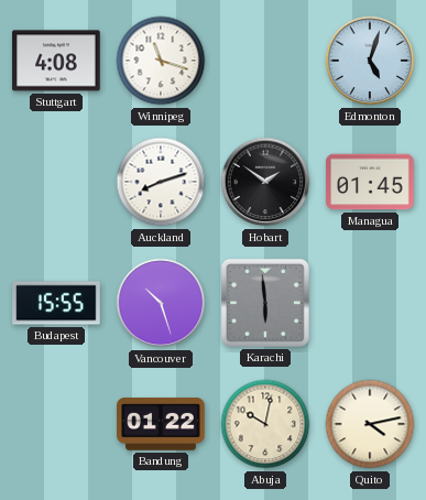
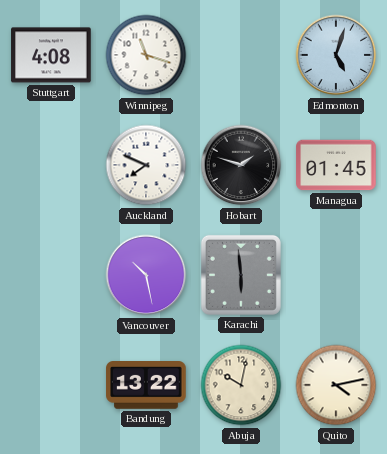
Auckland: 8:12 -> 7:49 (146, 165)
Hobart: 1:51 -> 1:48 (241, 165)
Budapest: 15:55 -> none (56, 303)
Vancouver: 10:27 -> 10:28 (146, 275)
Bandung: 01:22 -> 13:22 (146, 386)
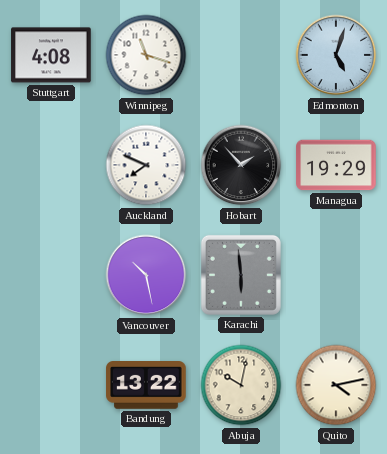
Hobart: 1:48 -> 1:53 (241, 165)
Managua: 01:45 -> 19:29 (336, 165)
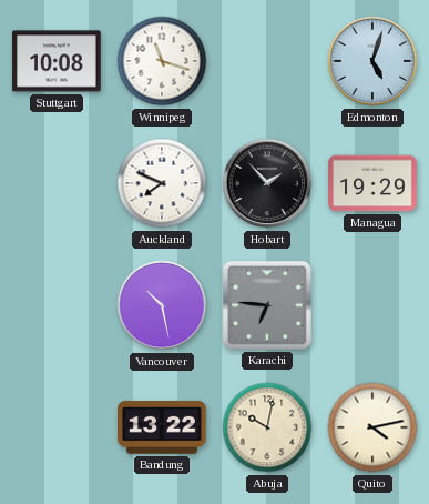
Stuttgart: 4:08 -> 10:08 (57, 61)
Karachi: 5:59 -> 6:46 (267, 305)
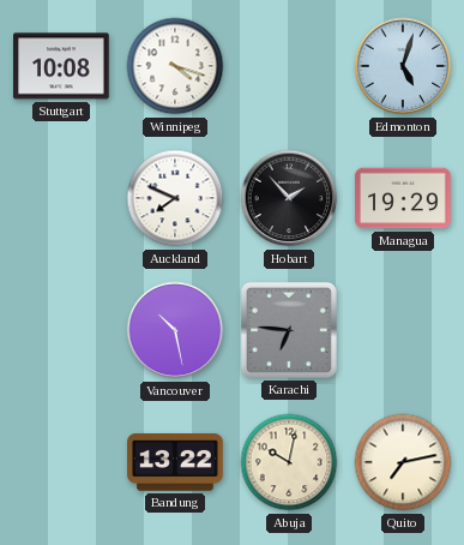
Winnipeg: 11:18 -> 4:18 (175, 66)
Quito: 4:13 -> 7:13 (403, 462)
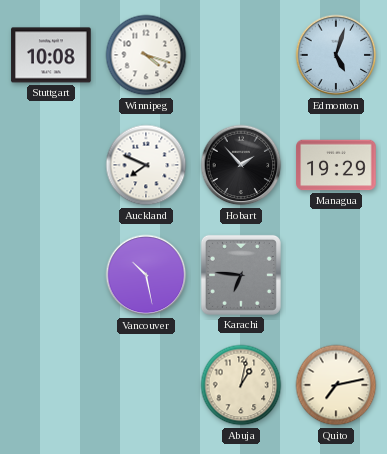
Bandung: 13:22 -> none (175, 463)
Abuja: 10:02 -> 1:02 (241, 385)
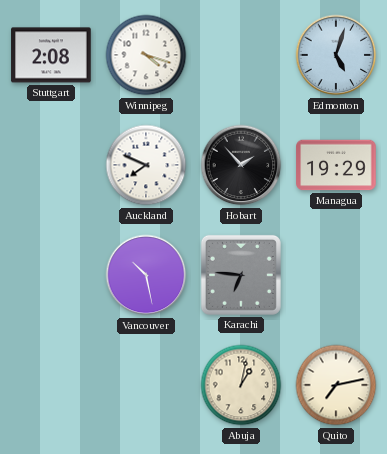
Stuttgart: 10:08 -> 2:08 (51, 55)
